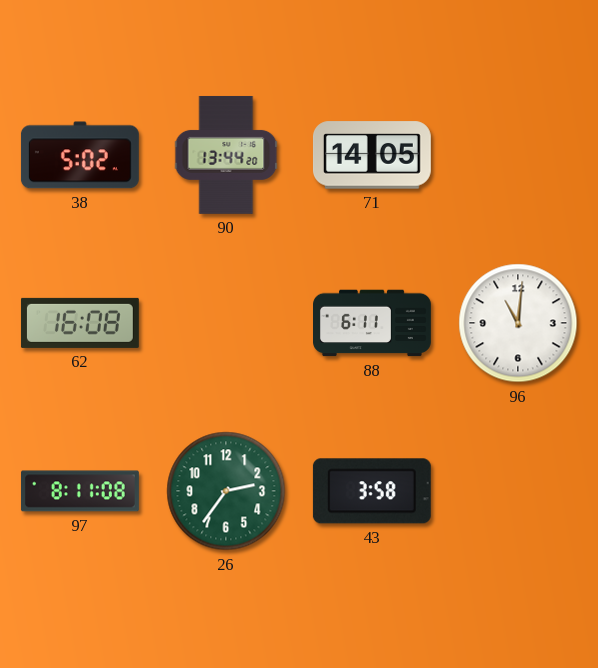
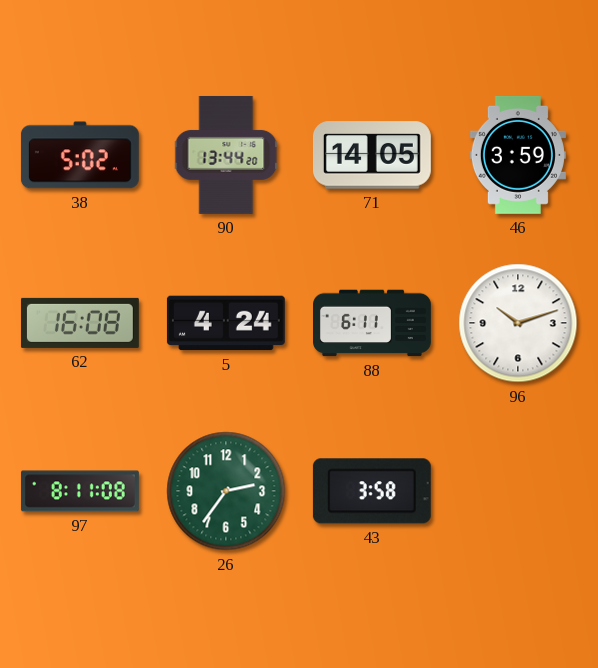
46: none -> 3:59 (518, 155)
5: none -> 4:24 (226, 323)
96: 11:01 -> 10:12 (518, 323)
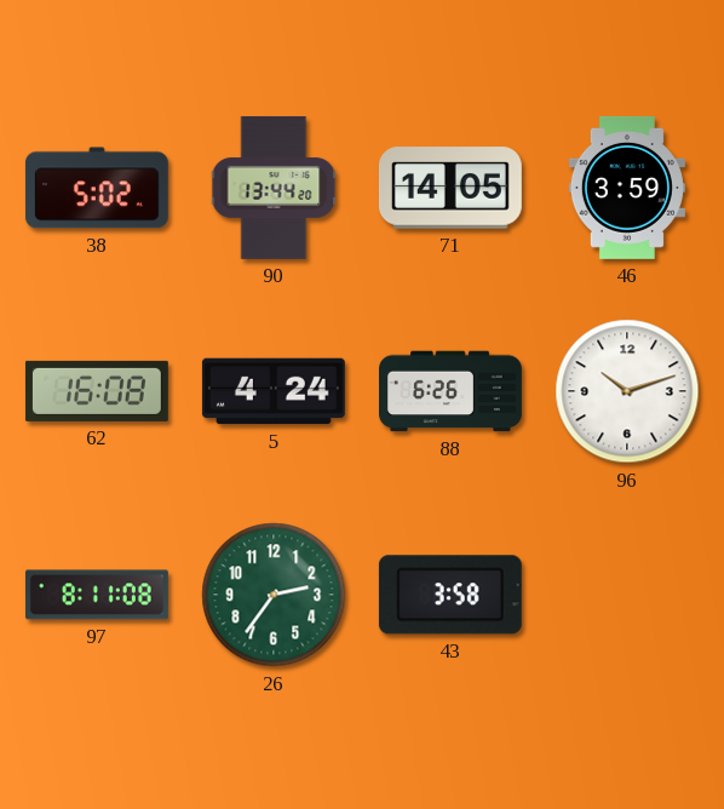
88: 6:11 -> 6:26 (452, 391)
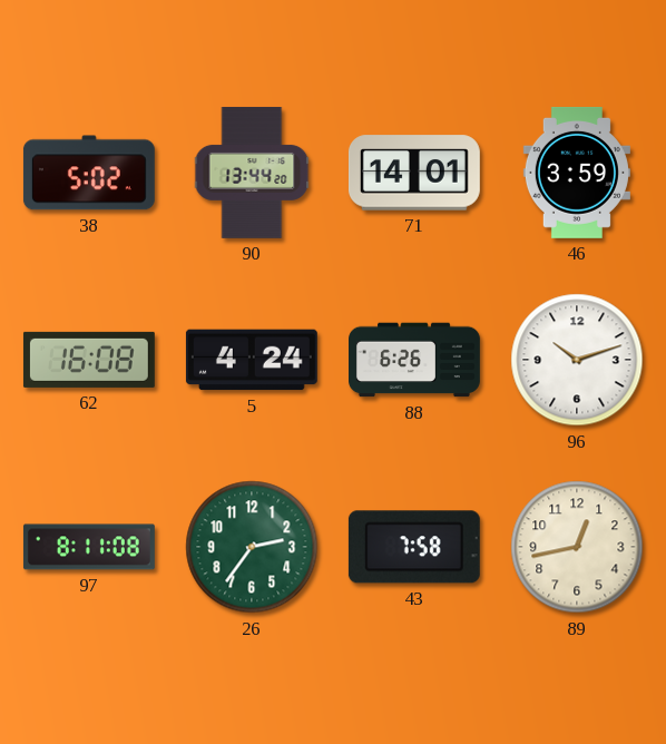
71: 14:05 -> 14:01 (414, 173)
43: 3:58 -> 7:58 (414, 547)
89: none -> 12:43 (577, 547)
